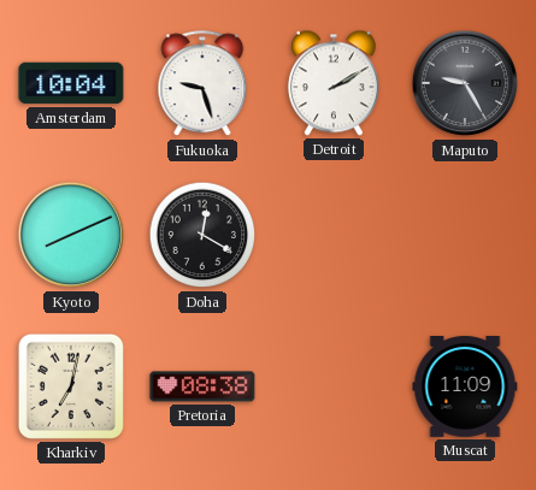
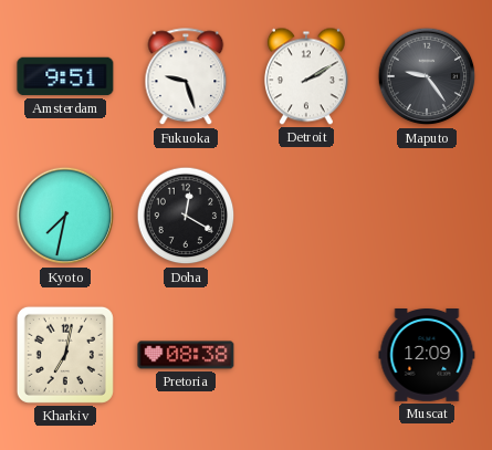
Amsterdam: 10:04 -> 9:51 (65, 76)
Maputo: 9:25 -> 9:24 (427, 76)
Kyoto: 8:11 -> 7:32 (65, 216)
Muscat: 11:09 -> 12:09 (427, 356)
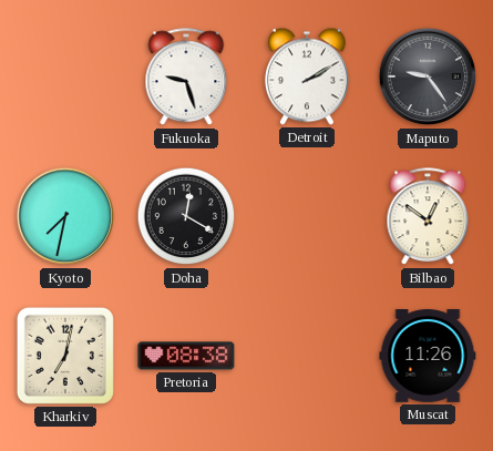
Amsterdam: 9:51 -> none (65, 76)
Bilbao: none -> 12:51 (428, 217)
Muscat: 12:09 -> 11:26 (428, 357)
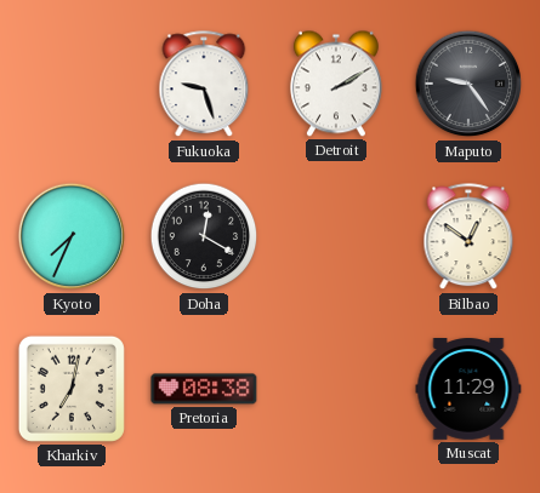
Kyoto: 7:32 -> 7:34 (72, 236)
Muscat: 11:26 -> 11:29 (468, 390)
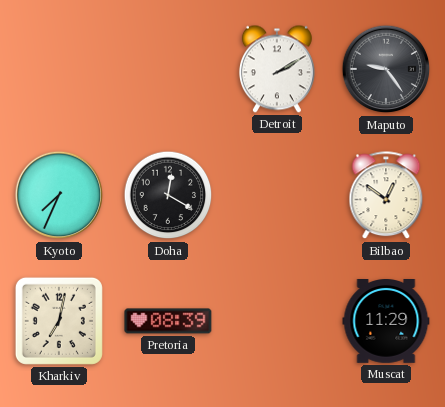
Fukuoka: 9:27 -> none (204, 85)
Pretoria: 08:38 -> 08:39 (168, 321)
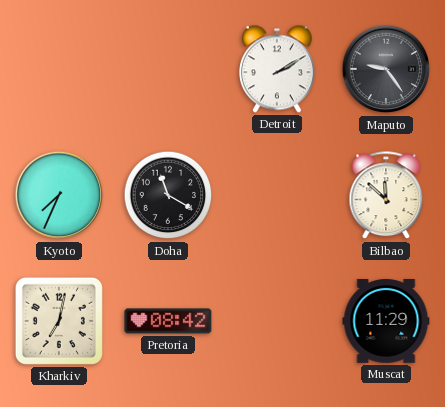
Doha: 12:20 -> 11:20 (168, 195)
Bilbao: 12:51 -> 11:52 (386, 196)
Pretoria: 08:39 -> 08:42 (168, 321)
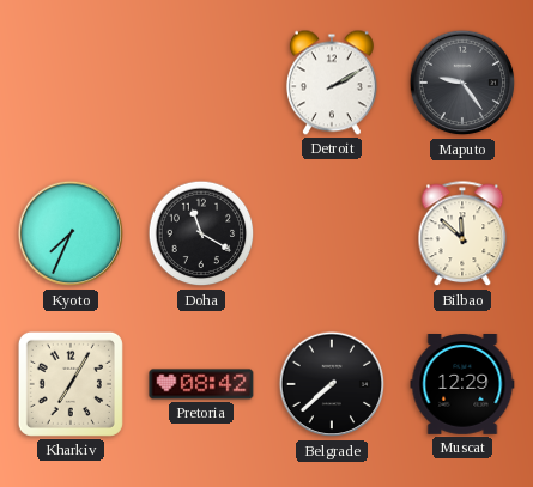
Kharkiv: 7:02 -> 7:05 (71, 384)
Belgrade: none -> 7:38 (332, 384)
Muscat: 11:29 -> 12:29 (462, 385)
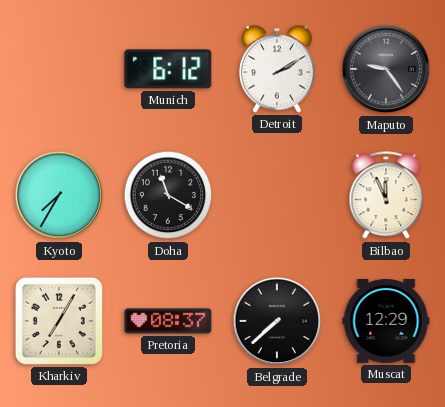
Munich: none -> 6:12 (168, 69)
Kyoto: 7:34 -> 7:35 (59, 195)
Bilbao: 11:52 -> 11:56 (386, 196)
Pretoria: 08:42 -> 08:37 (168, 321)
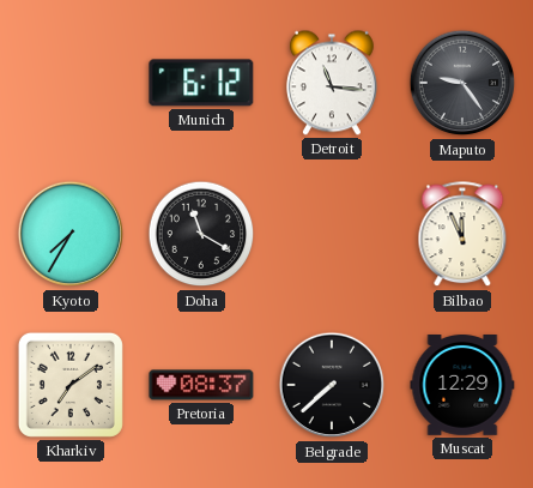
Detroit: 2:10 -> 11:16 (332, 83)
Kharkiv: 7:05 -> 7:09 (71, 385)
